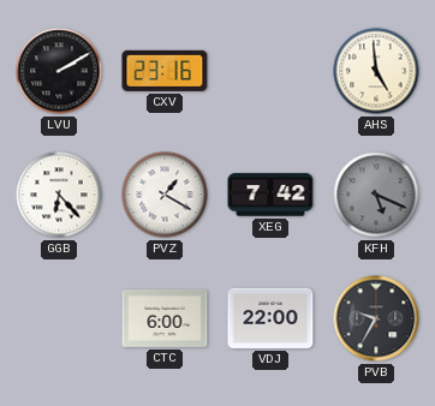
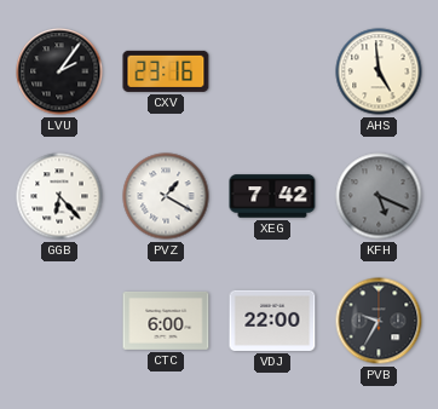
LVU: 2:10 -> 2:06 (59, 71)
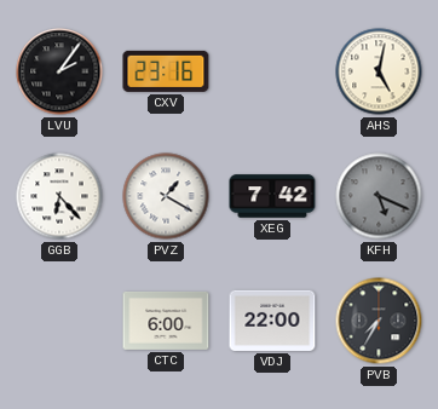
AHS: 4:59 -> 5:02 (379, 71)
PVB: 9:35 -> 7:35 (379, 321)
